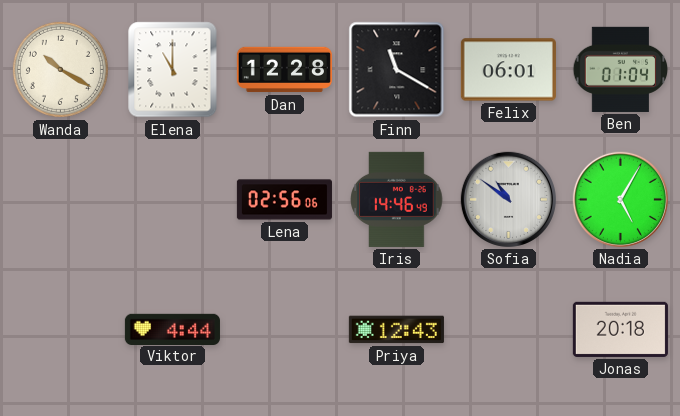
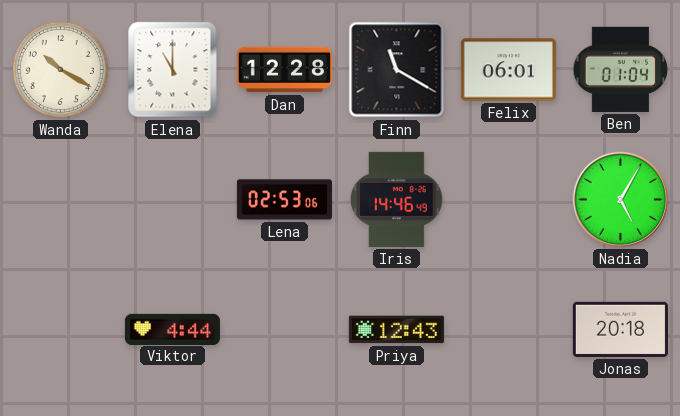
Lena: 02:56 -> 02:53 (284, 200)
Sofia: 10:51 -> none (508, 199)
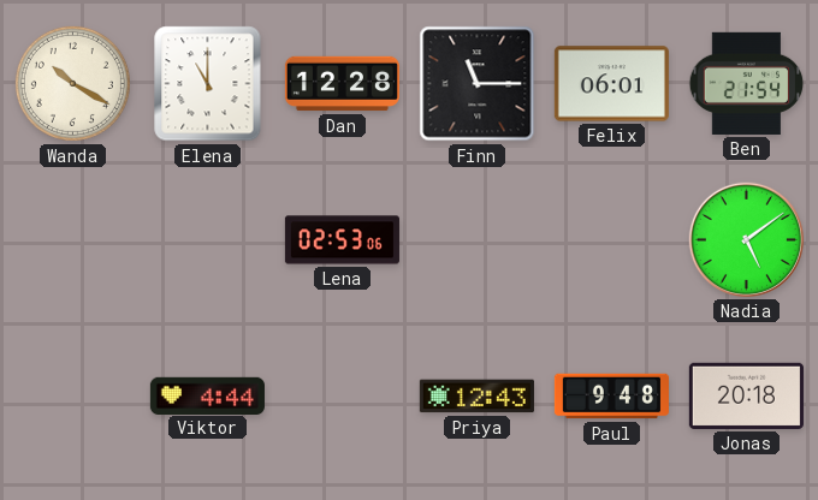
Finn: 11:20 -> 11:15 (478, 84)
Ben: 01:04 -> 21:54 (747, 83)
Iris: 14:46 -> none (397, 199)
Nadia: 5:05 -> 5:09 (746, 239)
Paul: none -> 9:48 (611, 397)
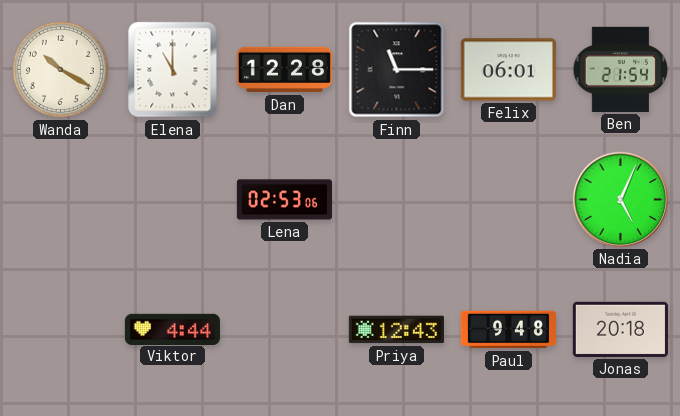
Nadia: 5:09 -> 5:04 (620, 199)
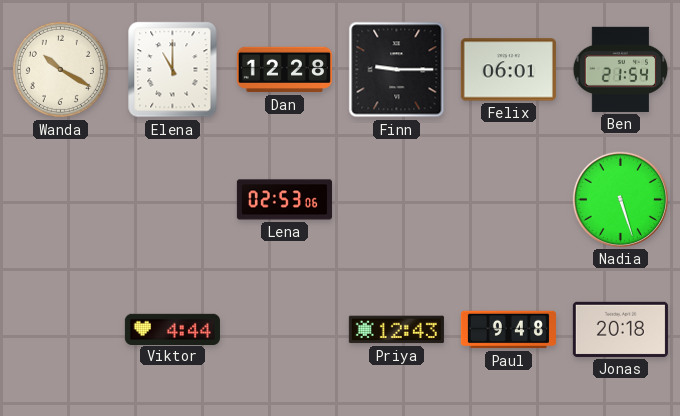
Finn: 11:15 -> 9:15 (397, 70)
Nadia: 5:04 -> 5:27 (620, 199)
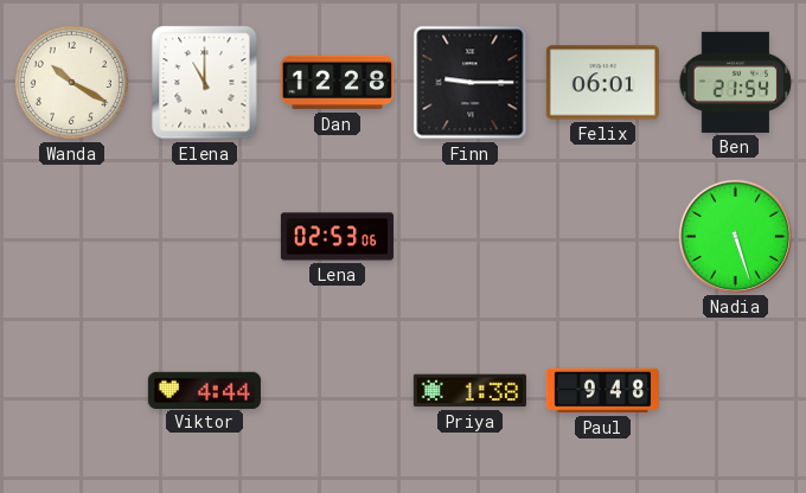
Priya: 12:43 -> 1:38 (469, 391)
Jonas: 20:18 -> none (620, 329)
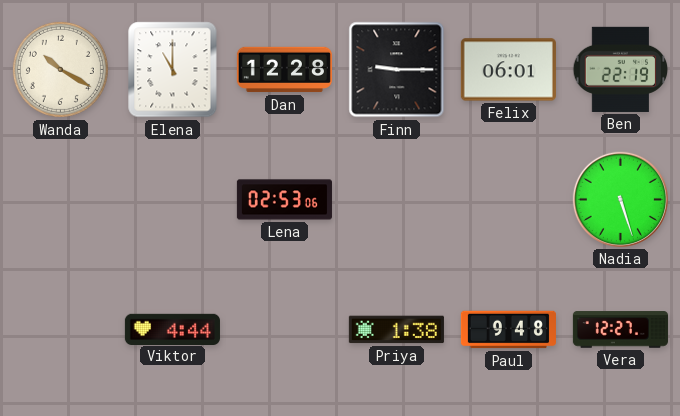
Ben: 21:54 -> 22:19 (621, 69)
Vera: none -> 12:27 (620, 330)
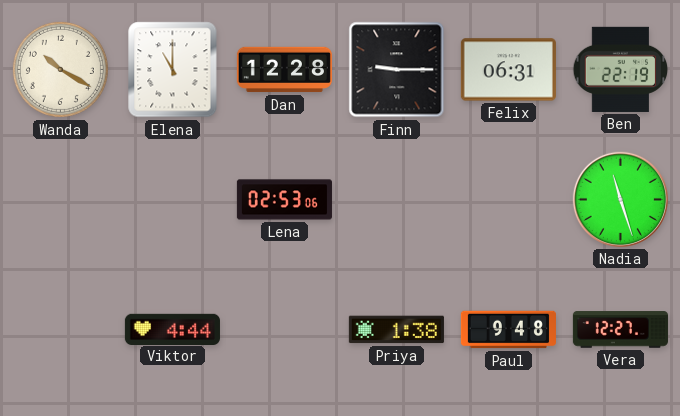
Felix: 06:01 -> 06:31 (508, 70)
Nadia: 5:27 -> 11:27 (620, 199)
